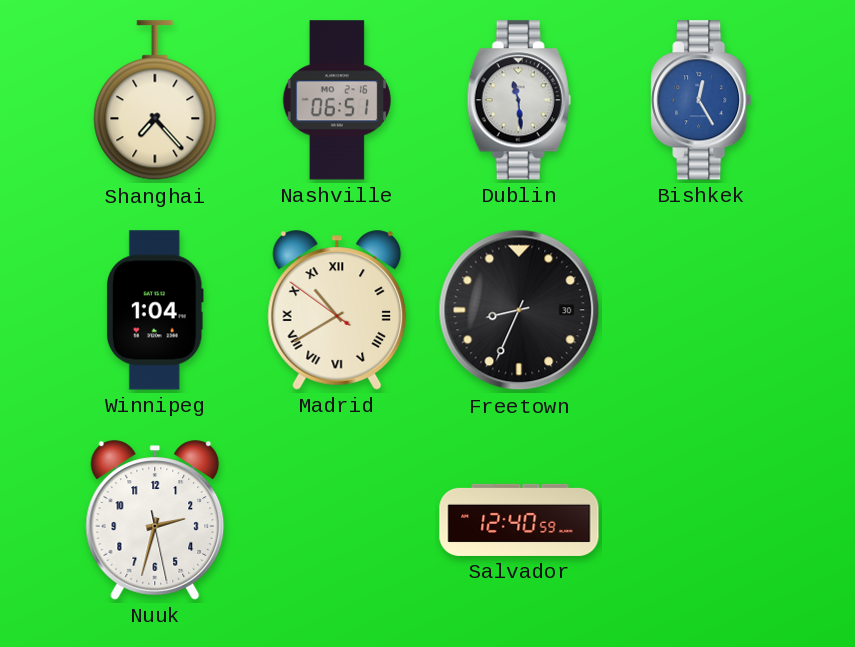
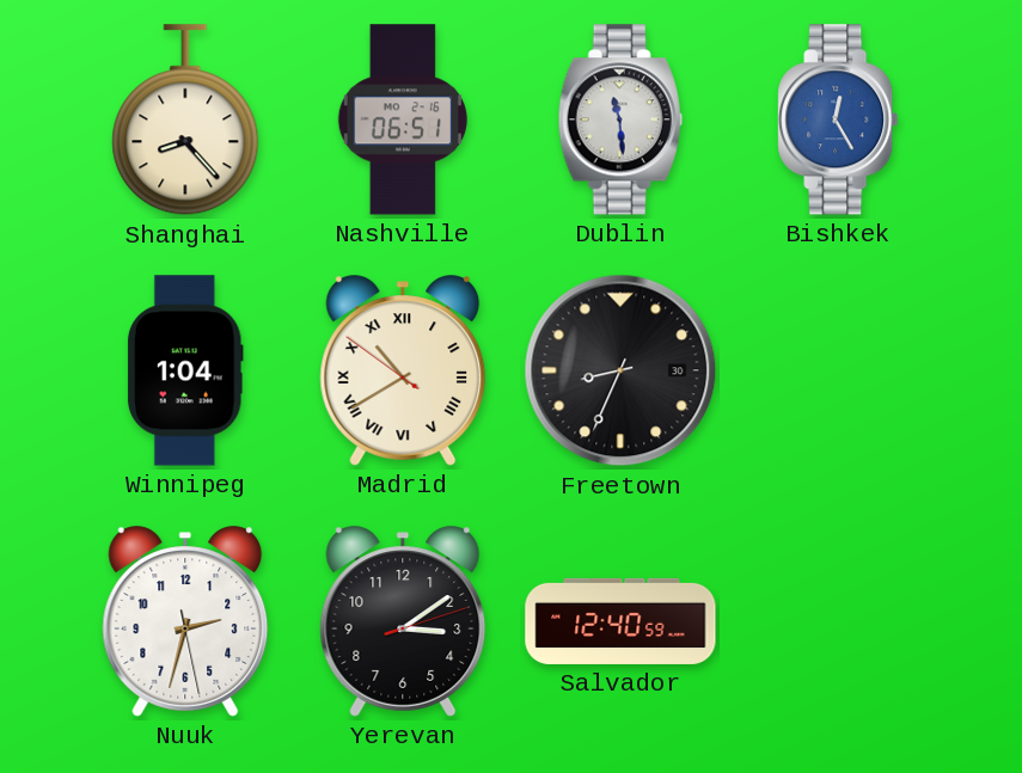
Shanghai: 7:23 -> 8:23 (185, 121)
Yerevan: none -> 3:09 (403, 621)
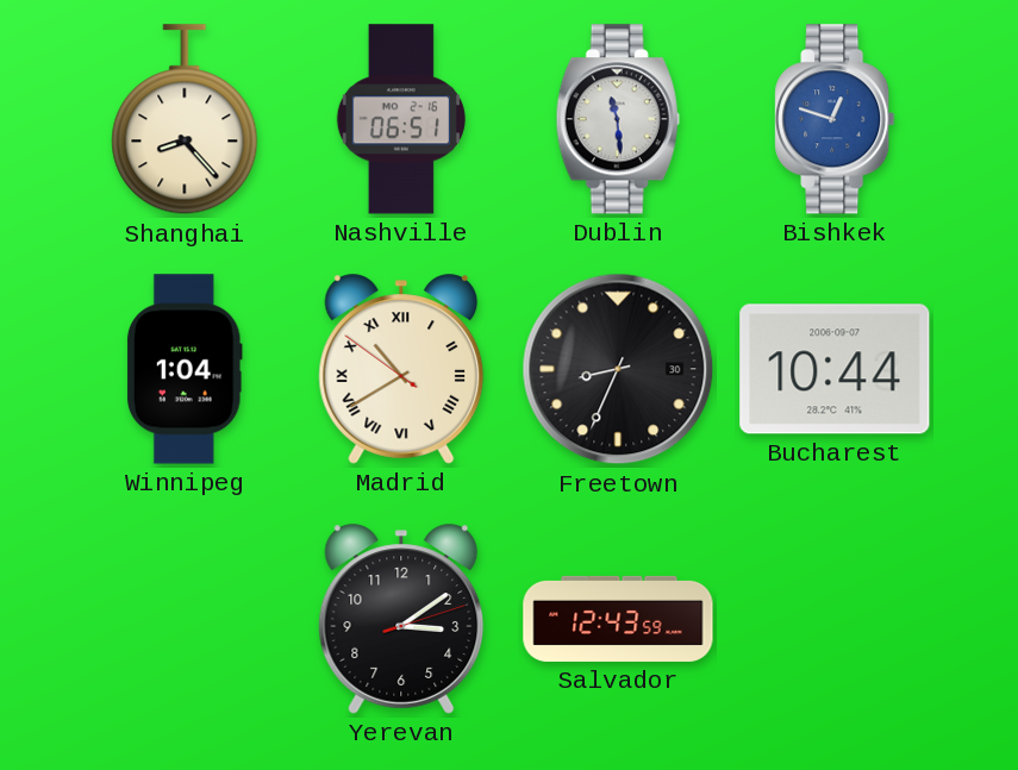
Bishkek: 12:25 -> 12:48 (835, 119)
Bucharest: none -> 10:44 (835, 369)
Nuuk: 2:32 -> none (185, 621)
Salvador: 12:40 -> 12:43 (618, 619)
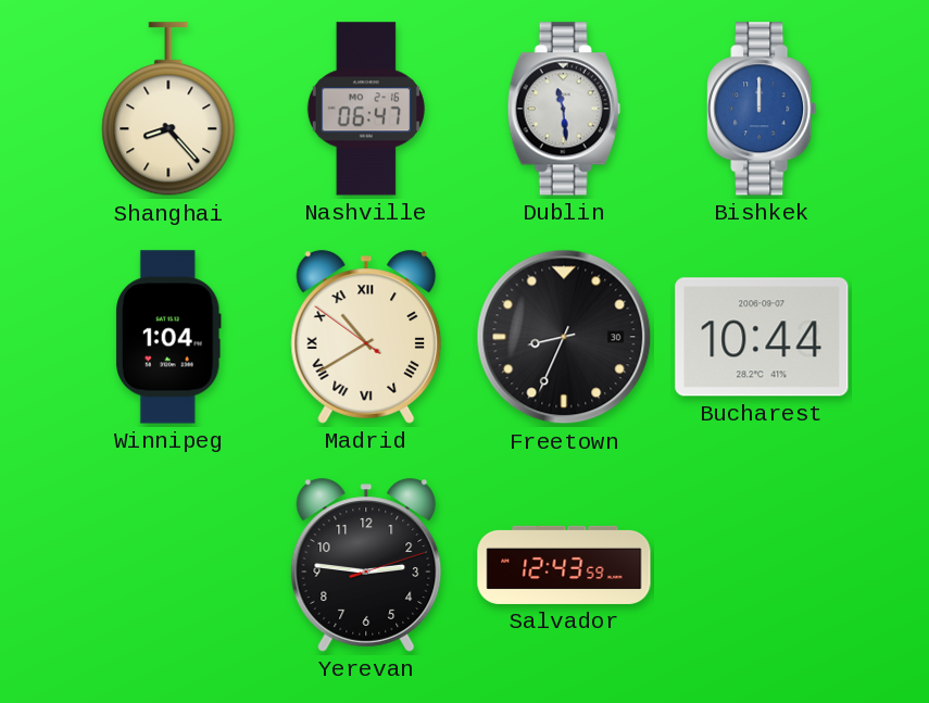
Nashville: 06:51 -> 06:47 (366, 109)
Bishkek: 12:48 -> 12:00 (762, 109)
Yerevan: 3:09 -> 2:46 (366, 565)
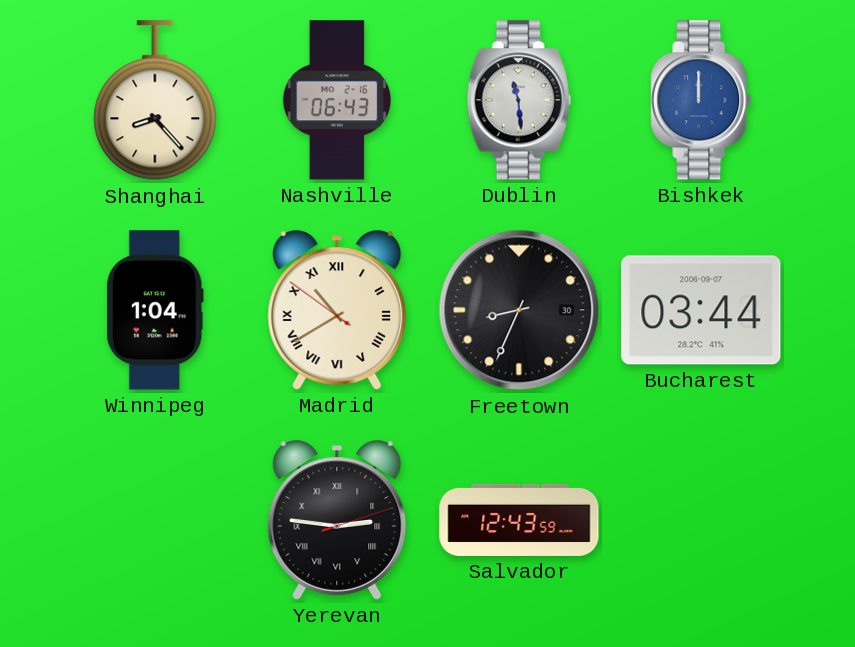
Nashville: 06:47 -> 06:43 (337, 100)
Bucharest: 10:44 -> 03:44 (701, 310)
Yerevan numerals: Arabic -> Roman (337, 520)
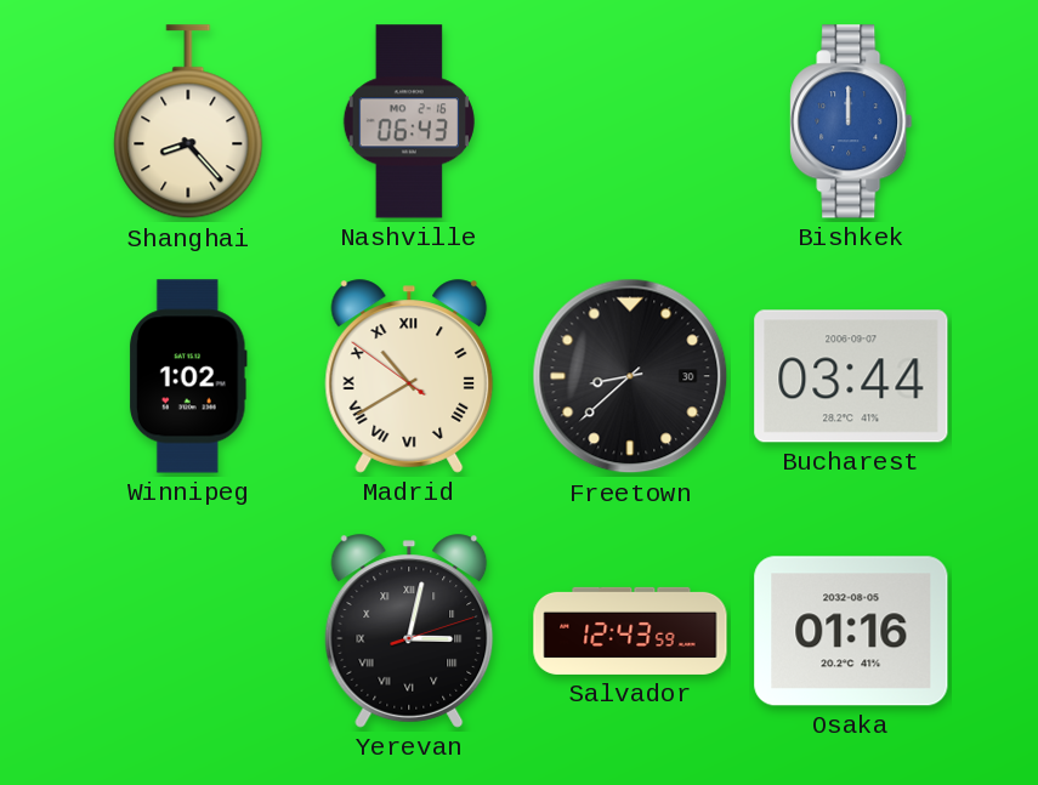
Dublin: 11:29 -> none (519, 100)
Winnipeg: 1:04 -> 1:02 (188, 376)
Freetown: 8:34 -> 8:38 (630, 376)
Yerevan: 2:46 -> 3:02 (409, 631)
Osaka: none -> 01:16 (851, 631)
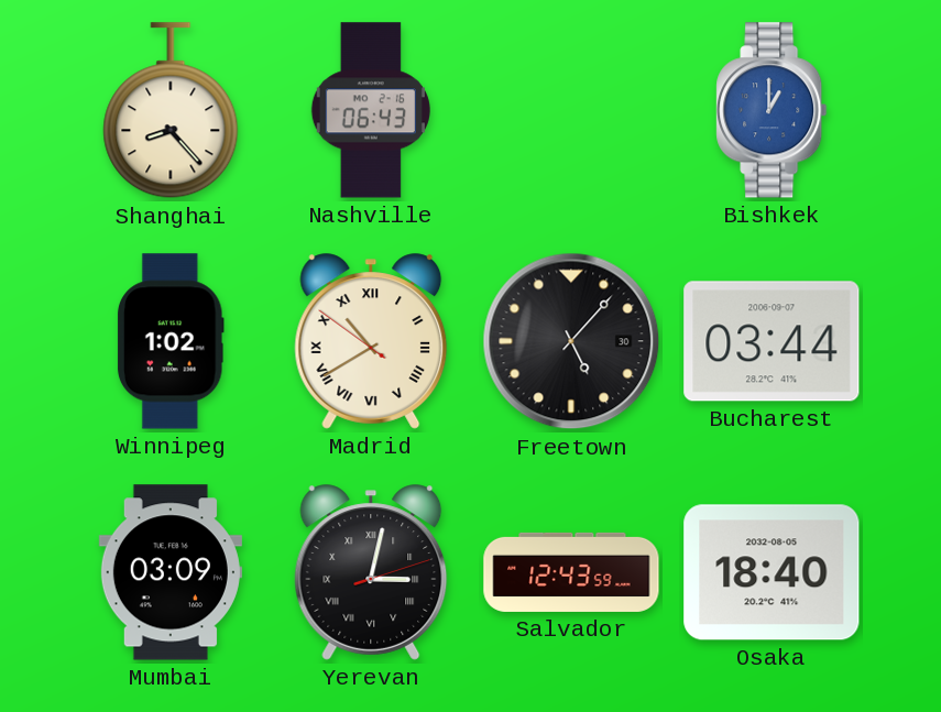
Bishkek: 12:00 -> 1:00 (772, 110)
Freetown: 8:38 -> 5:07 (571, 341)
Mumbai: none -> 03:09 (171, 572)
Osaka: 01:16 -> 18:40 (772, 572)
